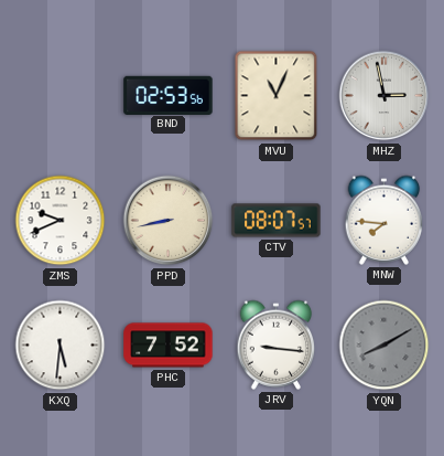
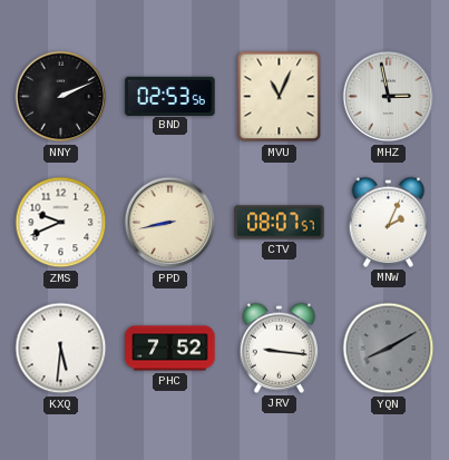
NNY: none -> 2:11 (61, 97)
MNW: 7:46 -> 2:04 (389, 222)
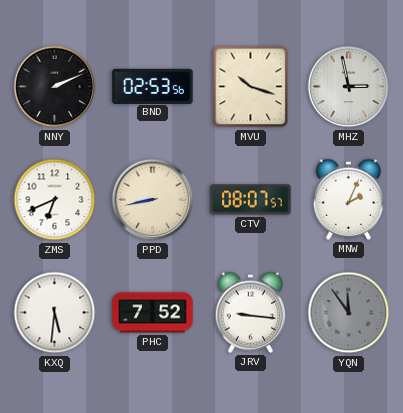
MVU: 11:04 -> 10:18 (251, 87)
ZMS: 9:41 -> 6:41 (55, 200)
YQN: 8:10 -> 11:54 (349, 313)
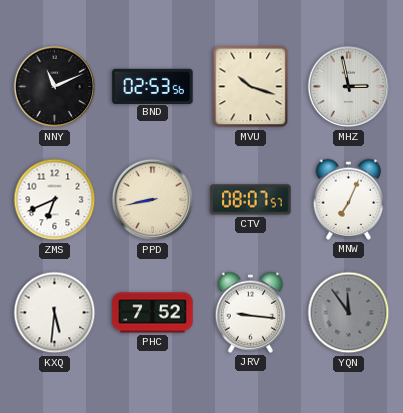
NNY: 2:11 -> 11:11 (55, 87)
MNW: 2:04 -> 7:04 (349, 199)
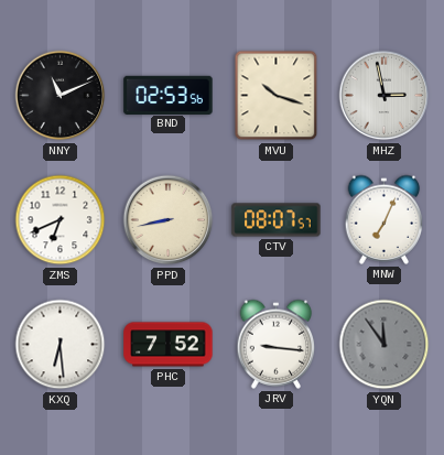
KXQ: 5:31 -> 6:29 (61, 345)
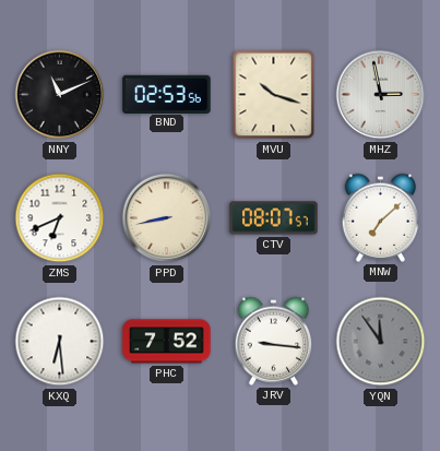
MNW: 7:04 -> 7:08 (381, 217)
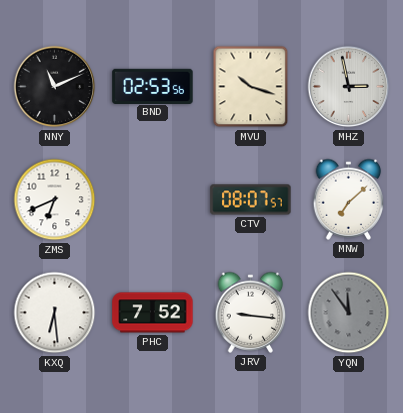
PPD: 8:43 -> none (167, 218)
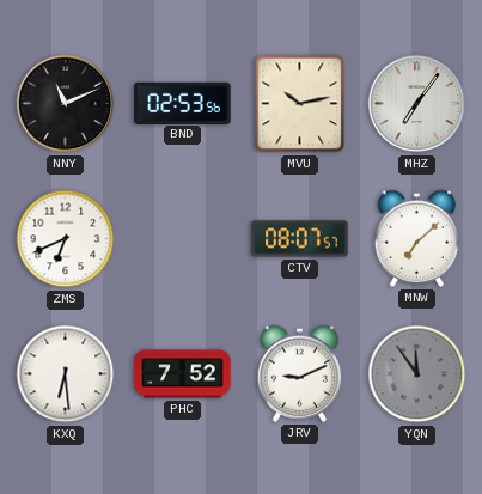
MVU: 10:18 -> 10:13 (300, 104)
MHZ: 2:58 -> 7:06 (417, 104)
JRV: 9:16 -> 9:11 (300, 373)
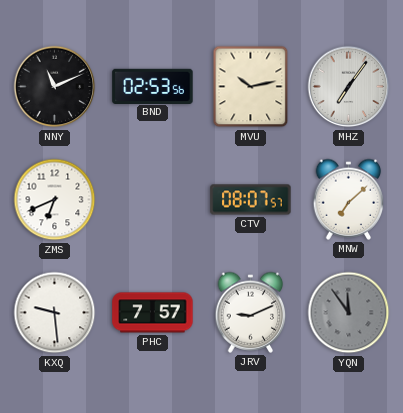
KXQ: 6:29 -> 9:29 (55, 313)
PHC: 7:52 -> 7:57 (153, 313)
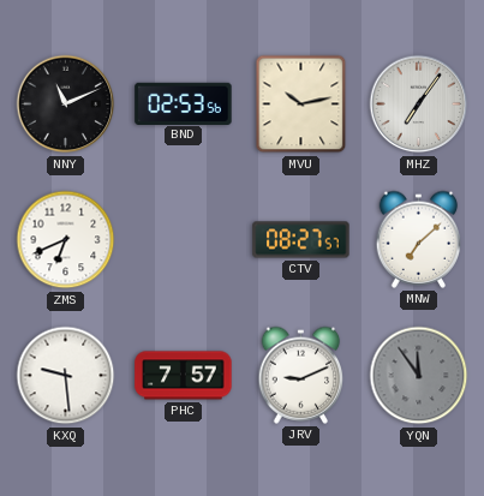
CTV: 08:07 -> 08:27 (301, 240)
